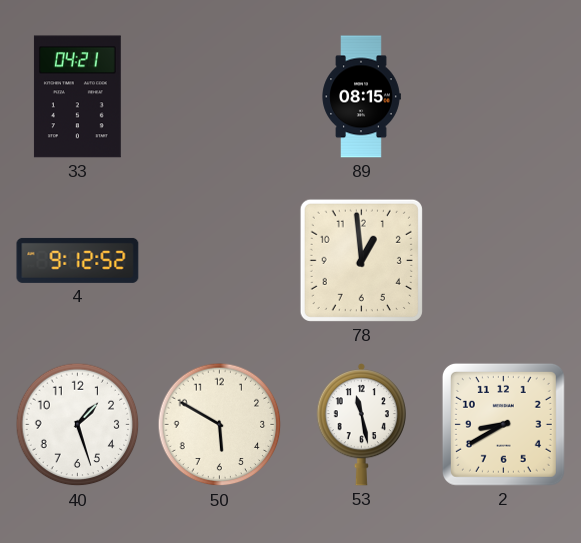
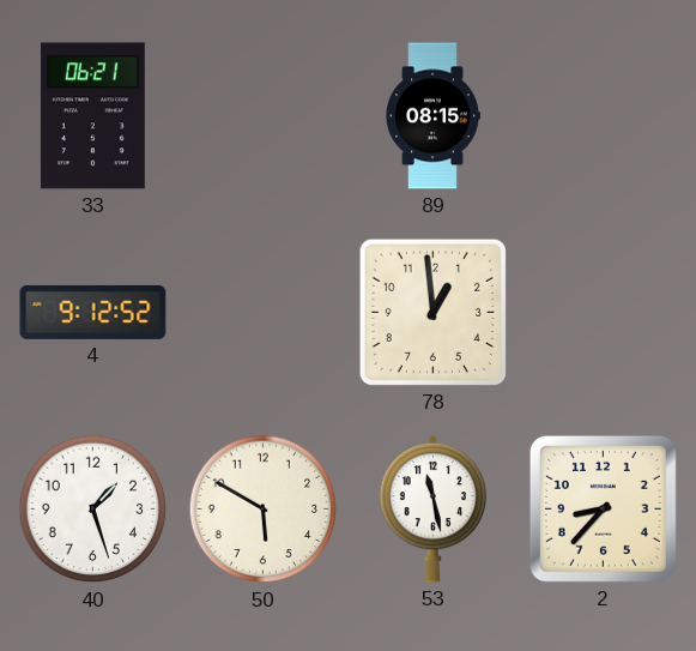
33: 04:21 -> 06:21 (92, 116)
2: 8:40 -> 8:37 (603, 508)
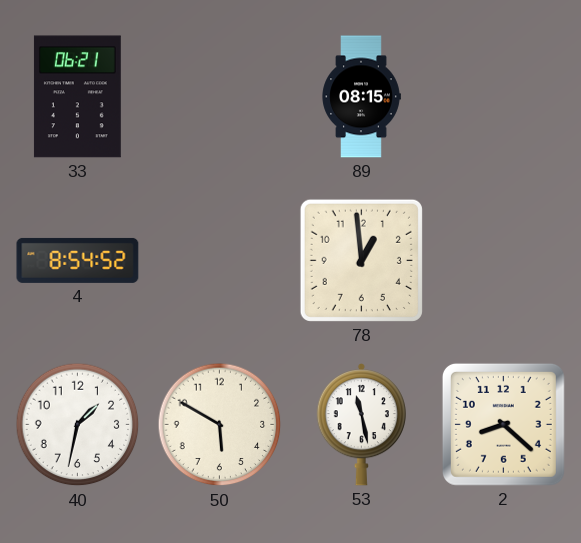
4: 9:12 -> 8:54 (78, 260)
40: 1:27 -> 1:32 (78, 425)
2: 8:37 -> 8:22 (503, 424)
